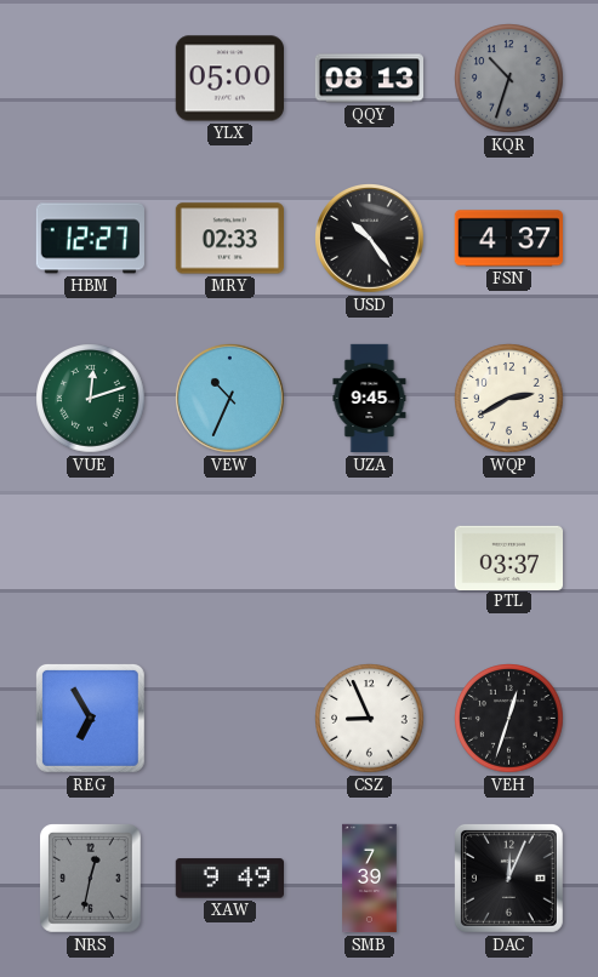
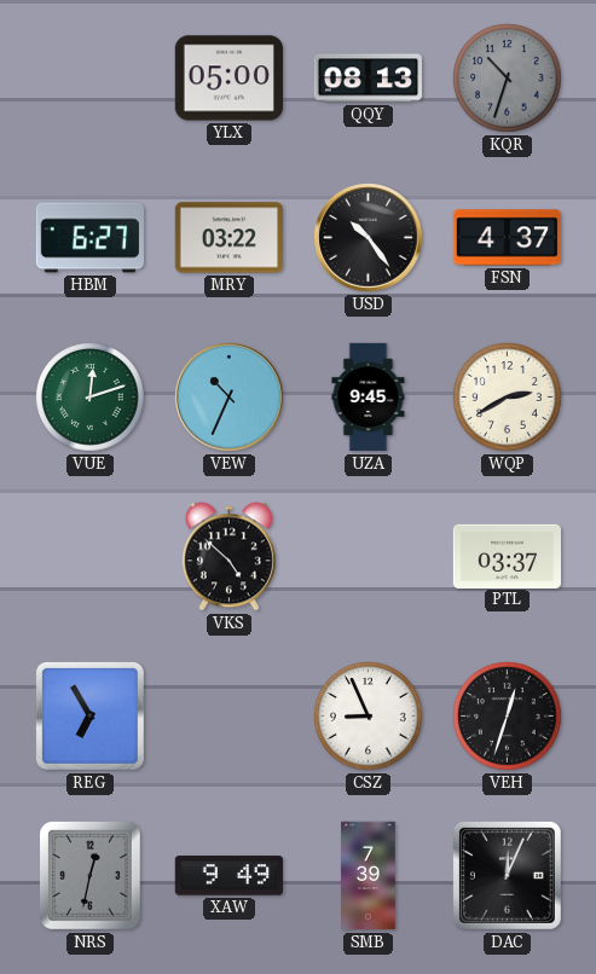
HBM: 12:27 -> 6:27 (89, 238)
MRY: 02:33 -> 03:22 (228, 238)
VKS: none -> 4:52 (228, 557)
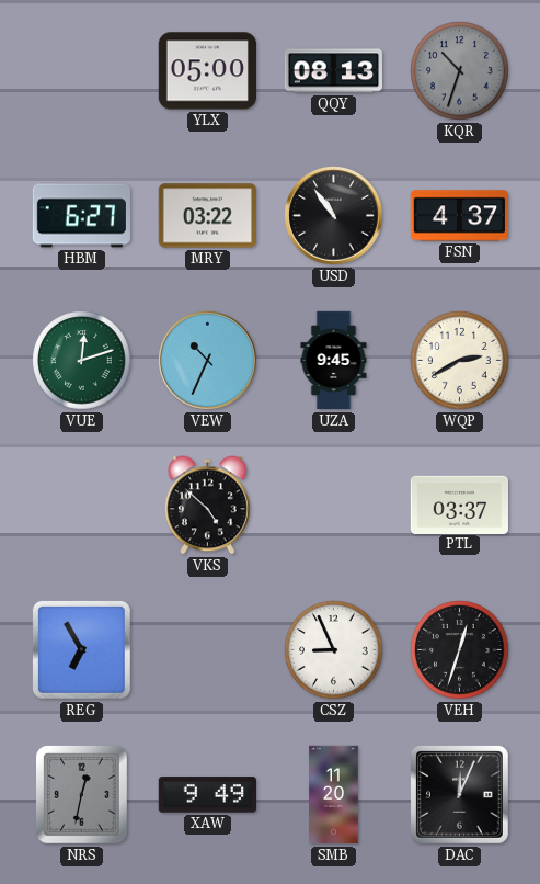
USD: 10:24 -> 10:54 (334, 216)
SMB: 7:39 -> 11:20 (334, 795)
